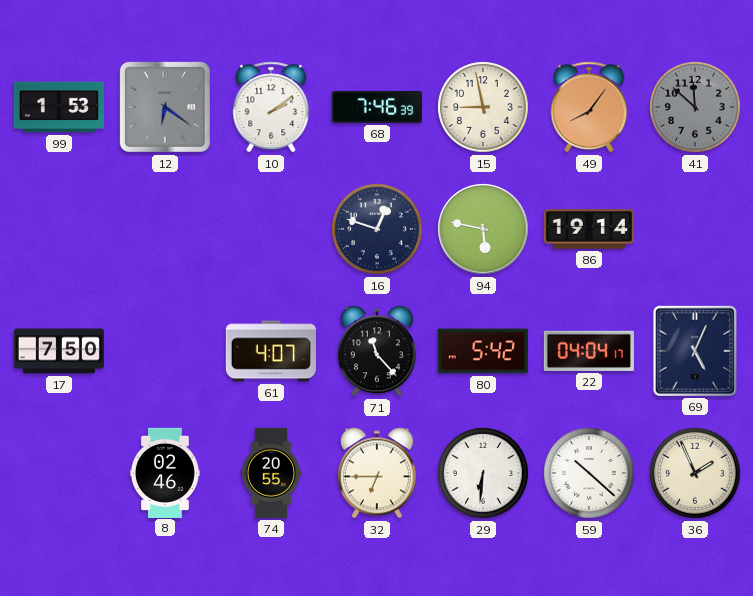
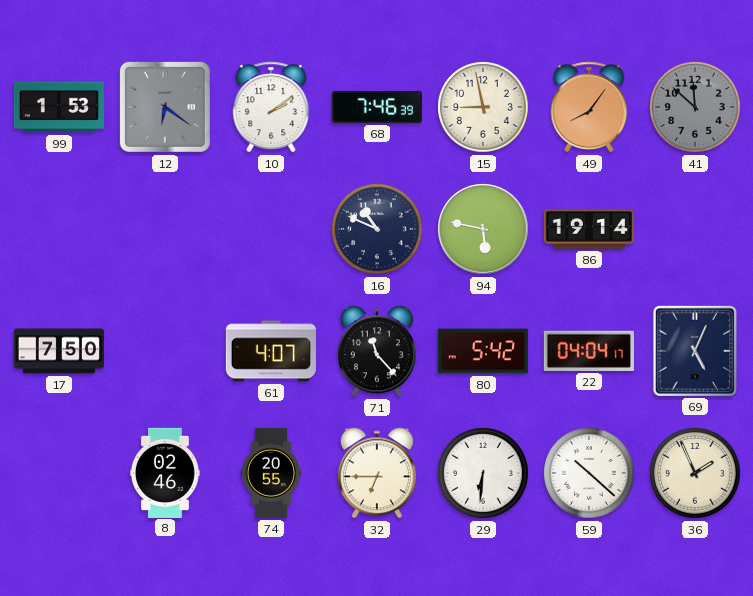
16: 12:48 -> 10:49 (377, 229)
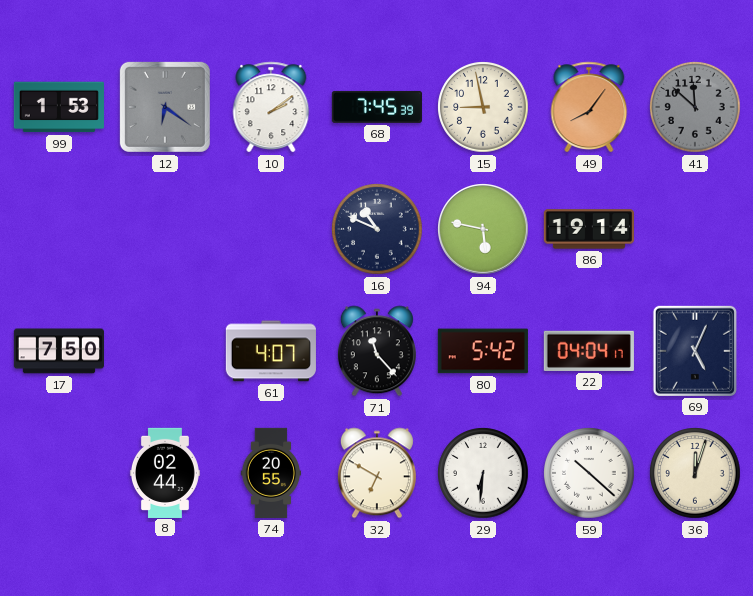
68: 7:46 -> 7:45 (377, 107)
8: 02:46 -> 02:44 (165, 472)
32: 6:45 -> 6:50 (377, 473)
36: 1:56 -> 12:03 (695, 473)
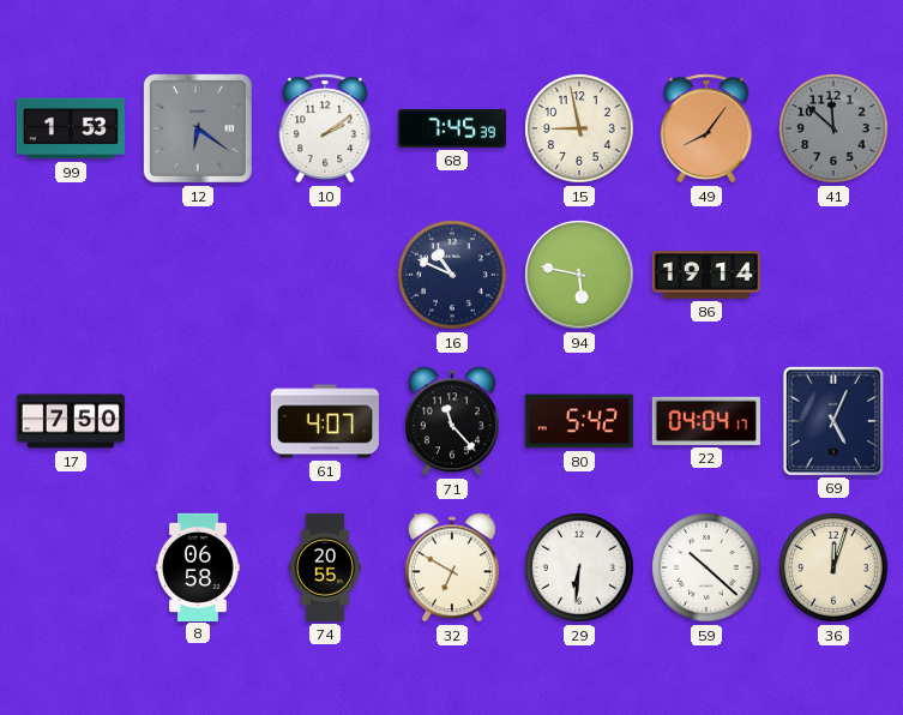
8: 02:44 -> 06:58 (198, 566)
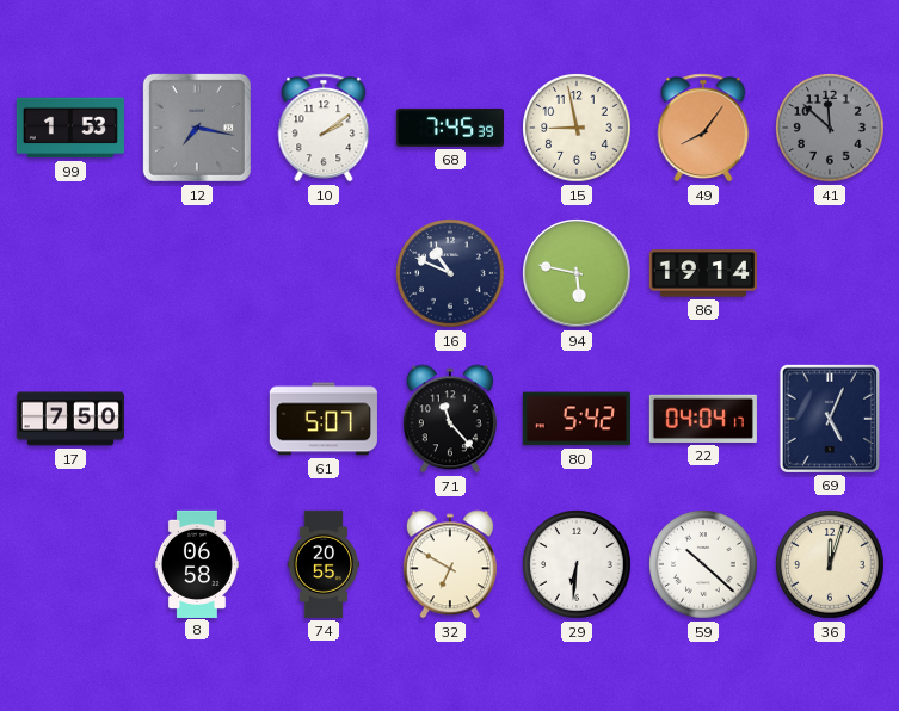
12: 6:21 -> 7:17 (197, 128)
61: 4:07 -> 5:07 (324, 419)
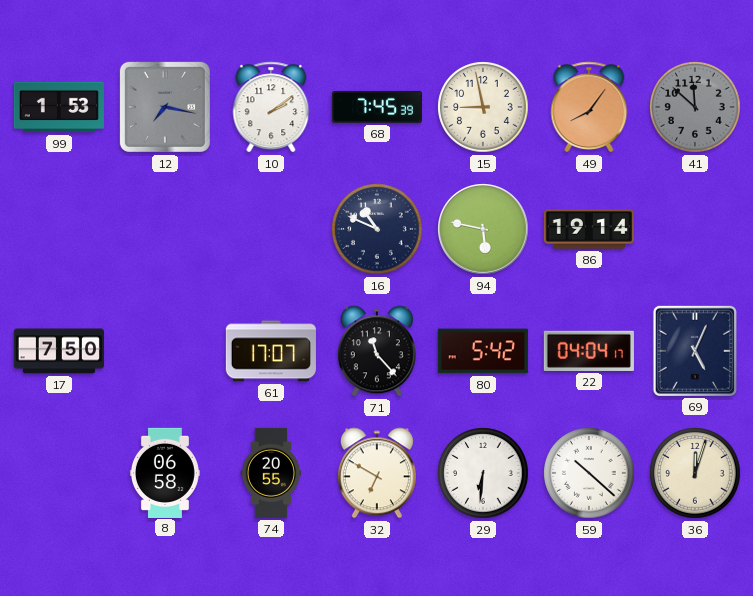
61: 5:07 -> 17:07 (271, 351)
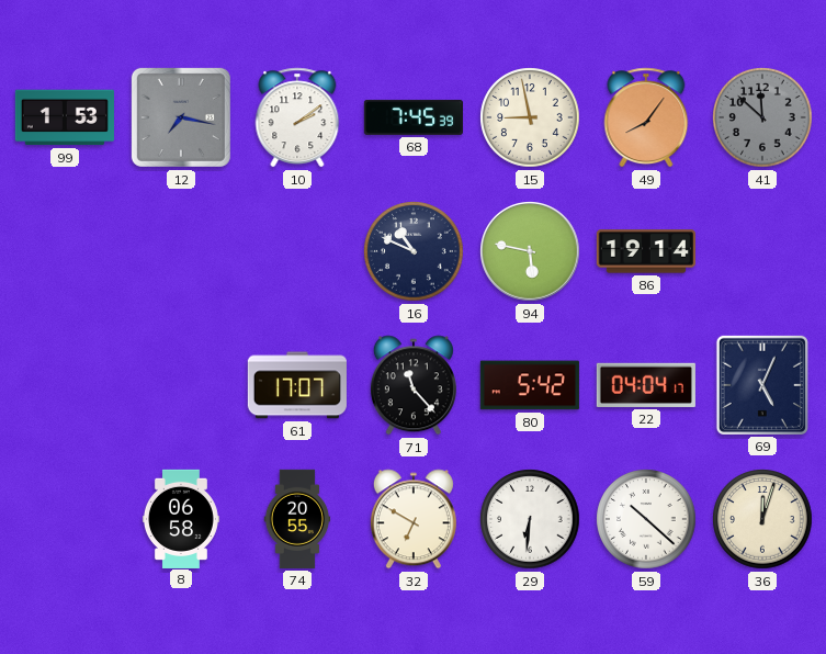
17: 7:50 -> none (59, 351)
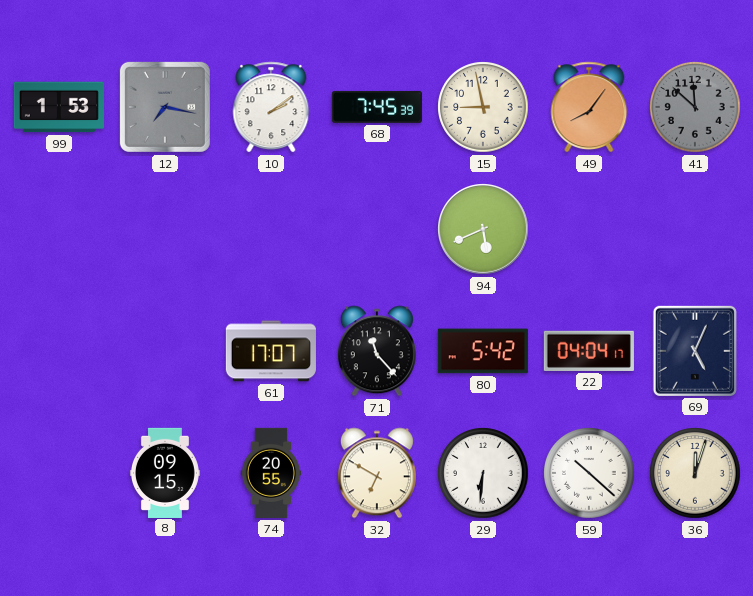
16: 10:49 -> none (414, 251)
94: 5:47 -> 5:41 (483, 229)
86: 19:14 -> none (646, 251)
8: 06:58 -> 09:15 (165, 472)
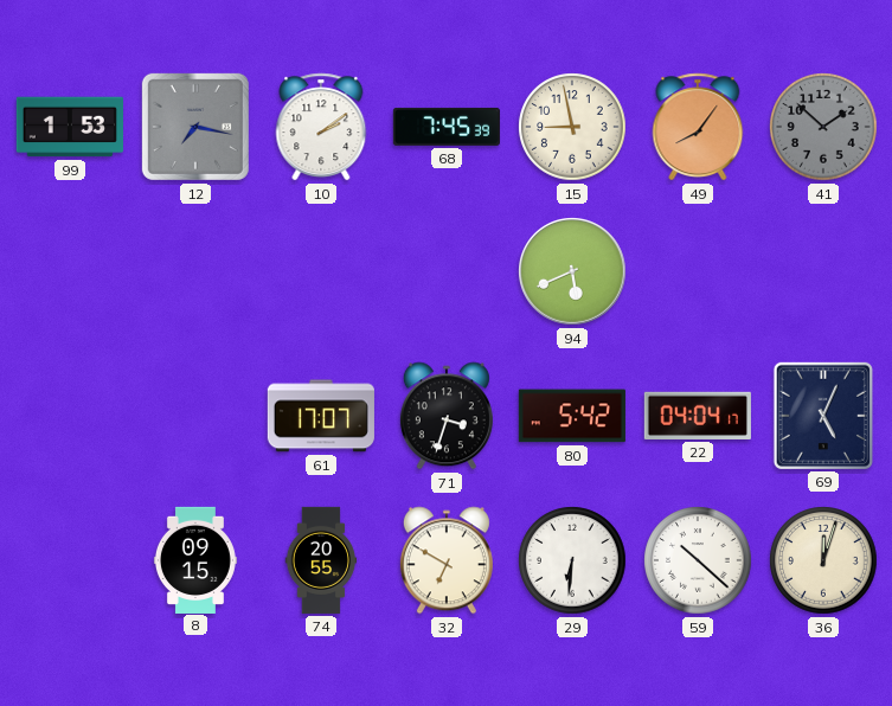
41: 11:52 -> 1:52 (823, 127)
71: 11:23 -> 3:33 (447, 416)
